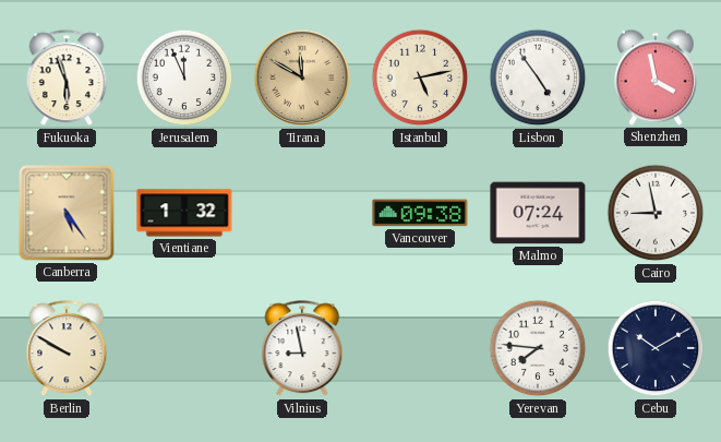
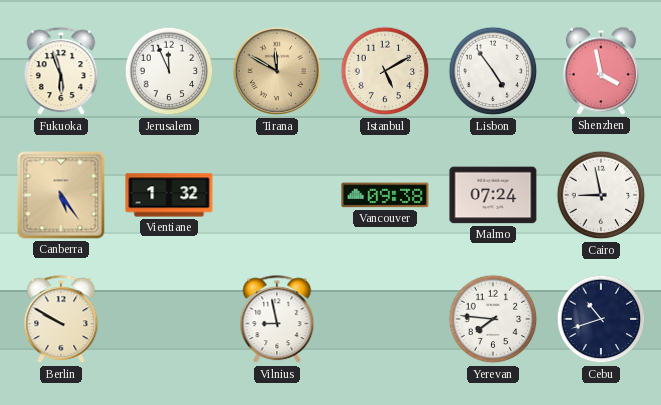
Istanbul: 5:13 -> 5:10 (385, 71)
Cebu: 10:10 -> 10:42 (601, 319)
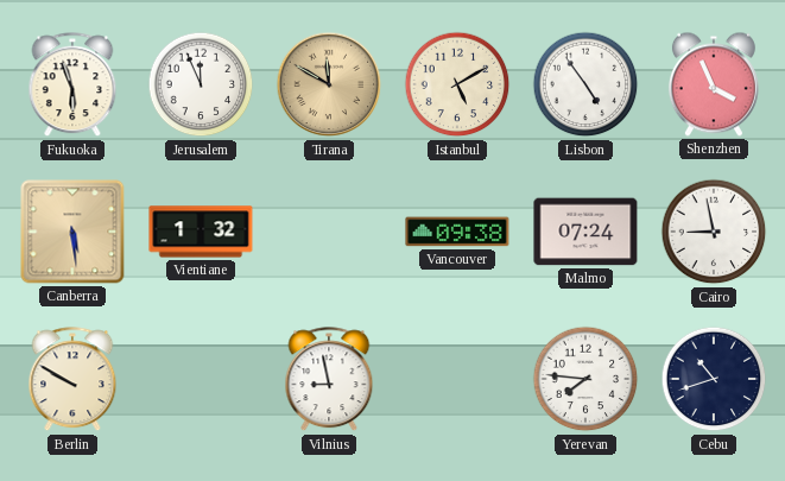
Shenzhen: 3:58 -> 3:56 (714, 84)
Canberra: 5:24 -> 5:29 (72, 232)
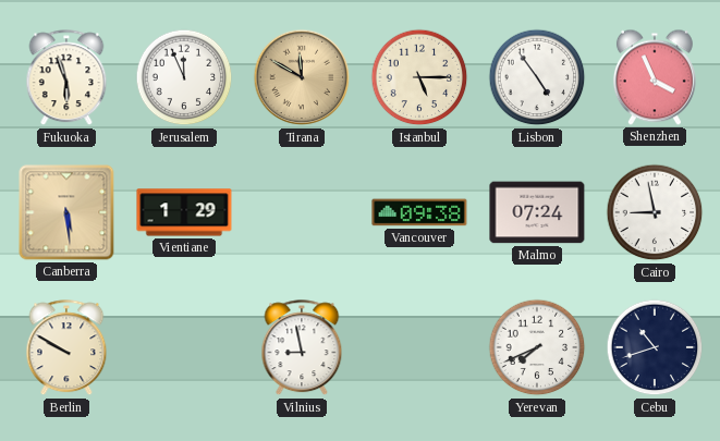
Istanbul: 5:10 -> 5:15 (419, 77)
Vientiane: 1:32 -> 1:29 (184, 212)
Yerevan: 7:46 -> 7:41 (537, 347)
